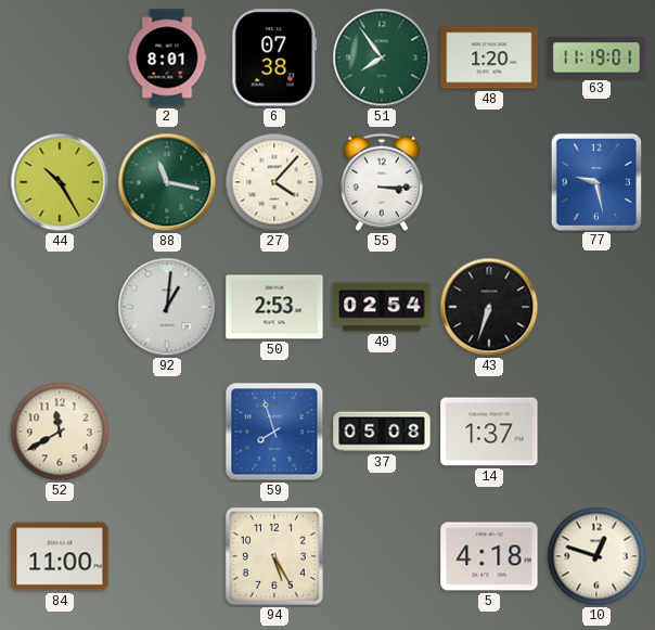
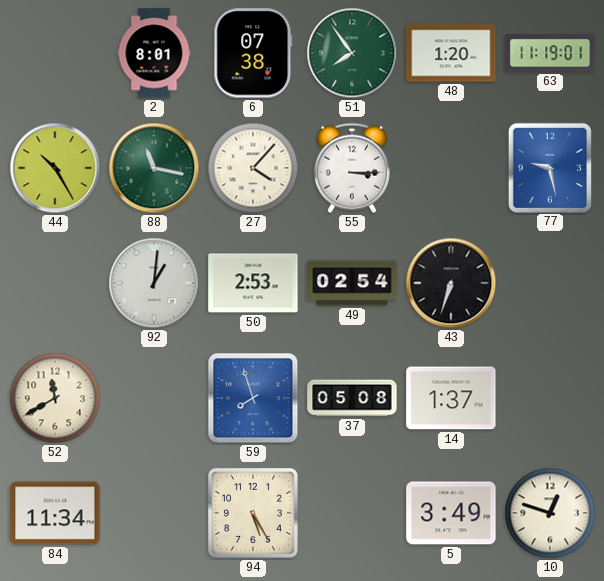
84: 11:00 -> 11:34 (55, 513)
5: 4:18 -> 3:49 (451, 513)
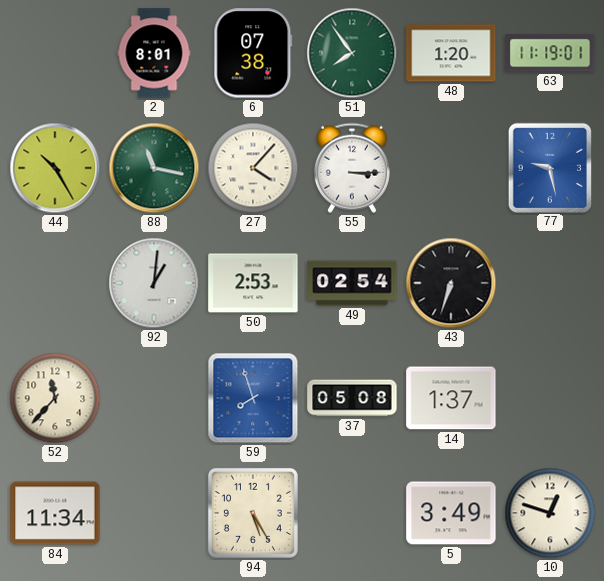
52: 11:40 -> 11:37 (55, 398)
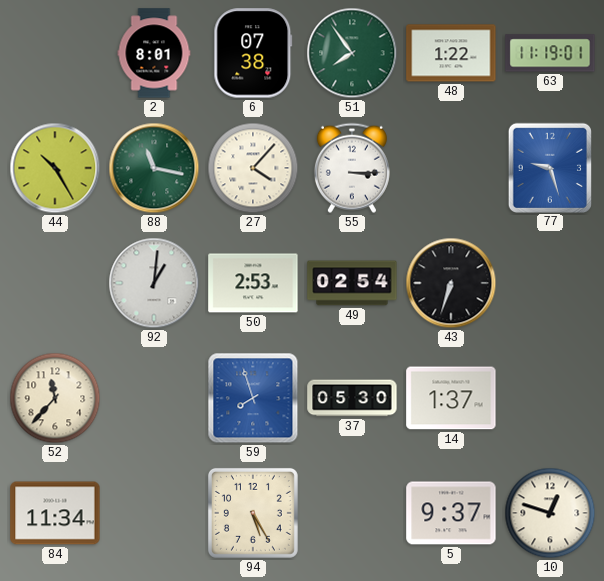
48: 1:20 -> 1:22 (451, 53)
77: 9:28 -> 9:27 (550, 167)
37: 05:08 -> 05:30 (352, 398)
5: 3:49 -> 9:37 (451, 513)
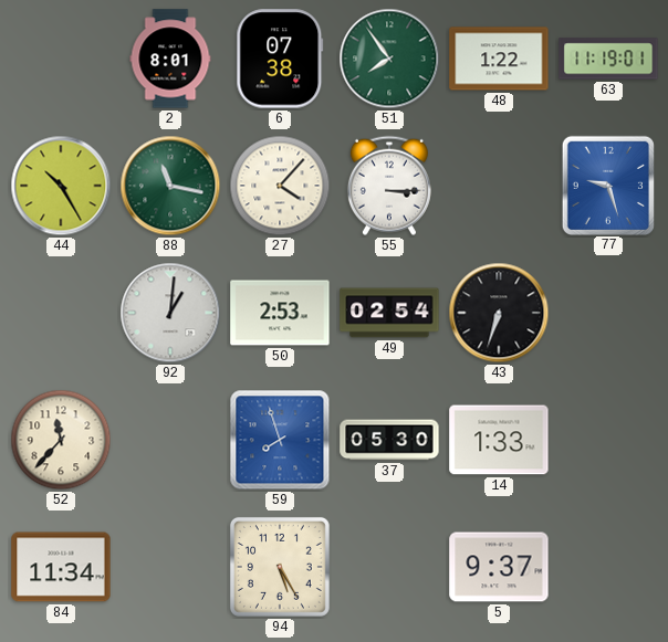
14: 1:37 -> 1:33 (499, 440)
10: 12:48 -> none (550, 513)
